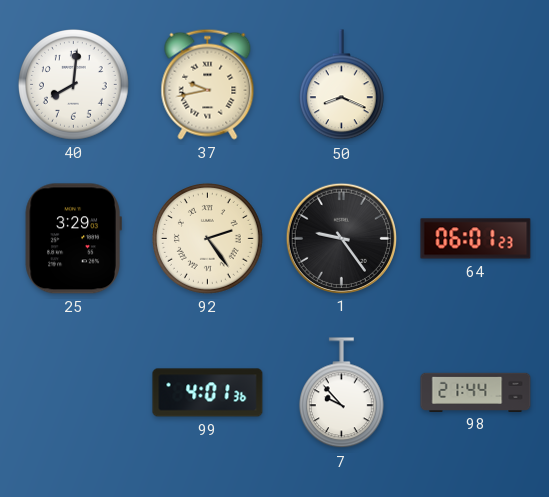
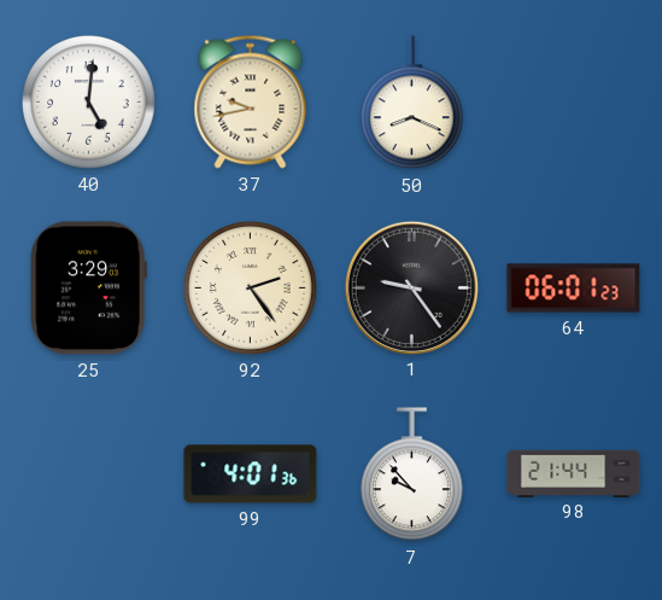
40: 8:01 -> 5:01 (89, 103)
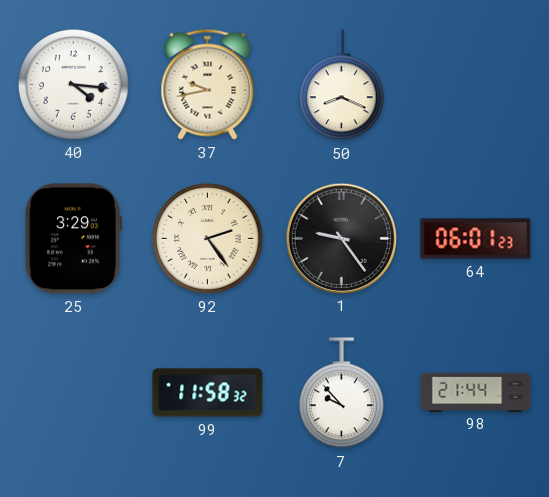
40: 5:01 -> 4:16 (74, 85)
99: 4:01 -> 11:58 (208, 393)
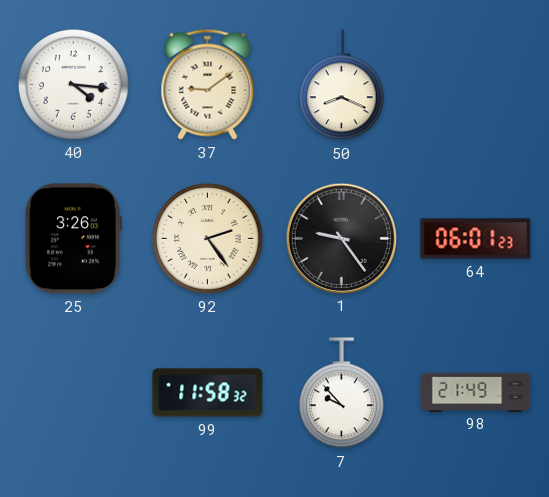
37: 9:43 -> 9:09 (208, 84)
25: 3:29 -> 3:26 (73, 239)
98: 21:44 -> 21:49 (476, 392)
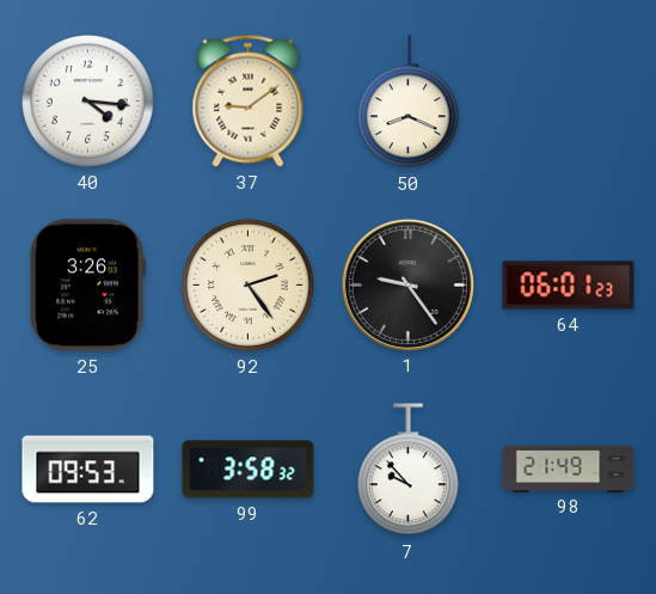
62: none -> 09:53 (88, 470)
99: 11:58 -> 3:58 (249, 470)
